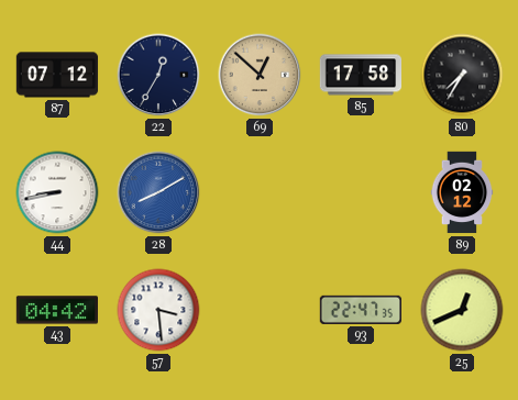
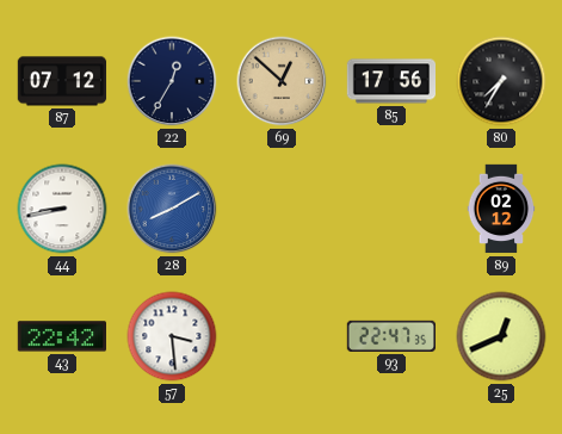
85: 17:58 -> 17:56 (390, 81)
43: 04:42 -> 22:42 (61, 336)
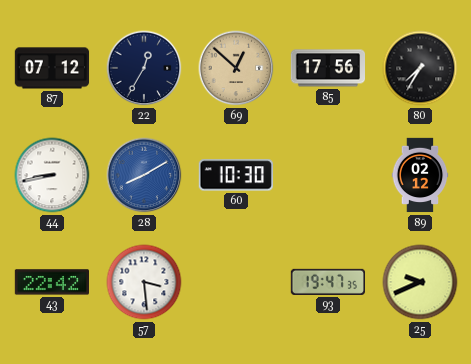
60: none -> 10:30 (236, 175)
93: 22:47 -> 19:47 (327, 282)
25: 12:41 -> 9:41 (420, 282)
